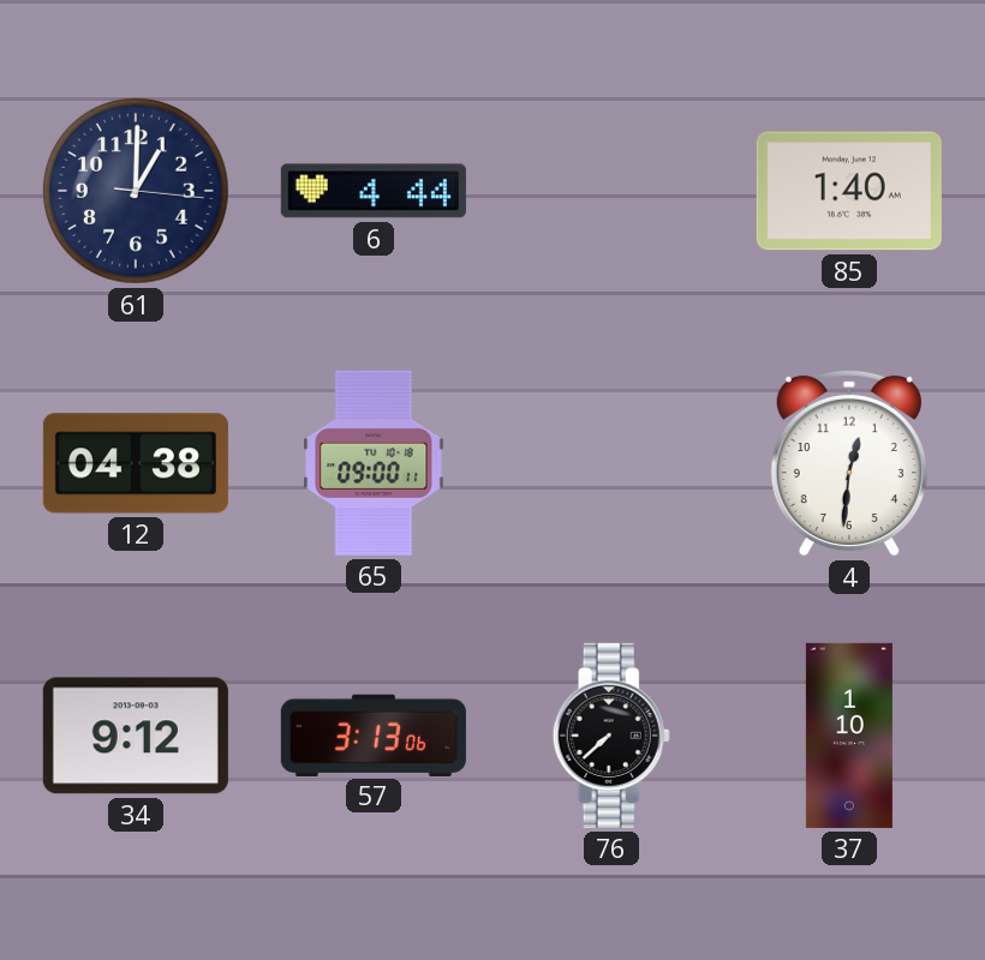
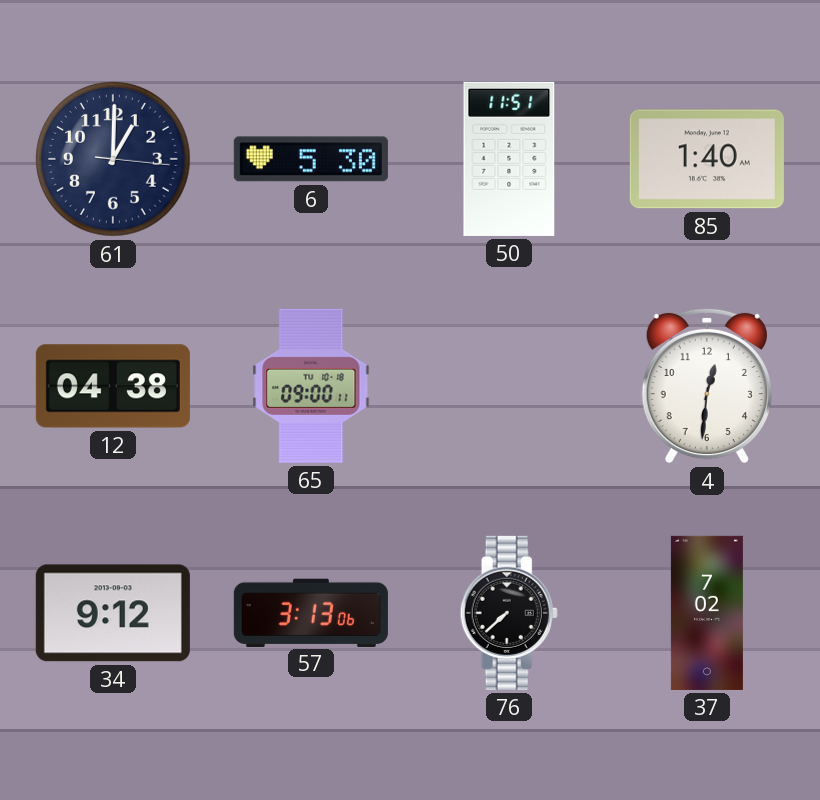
6: 4:44 -> 5:30 (311, 159)
50: none -> 11:51 (509, 159)
37: 1:10 -> 7:02 (707, 613)
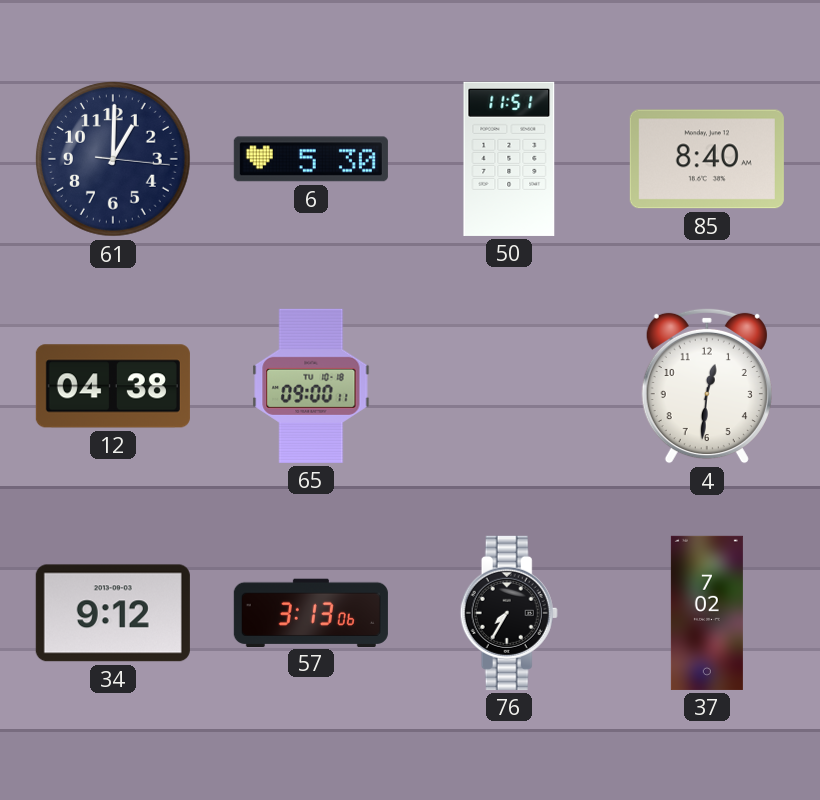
85: 1:40 -> 8:40 (707, 159)
76: 7:38 -> 7:35 (509, 613)
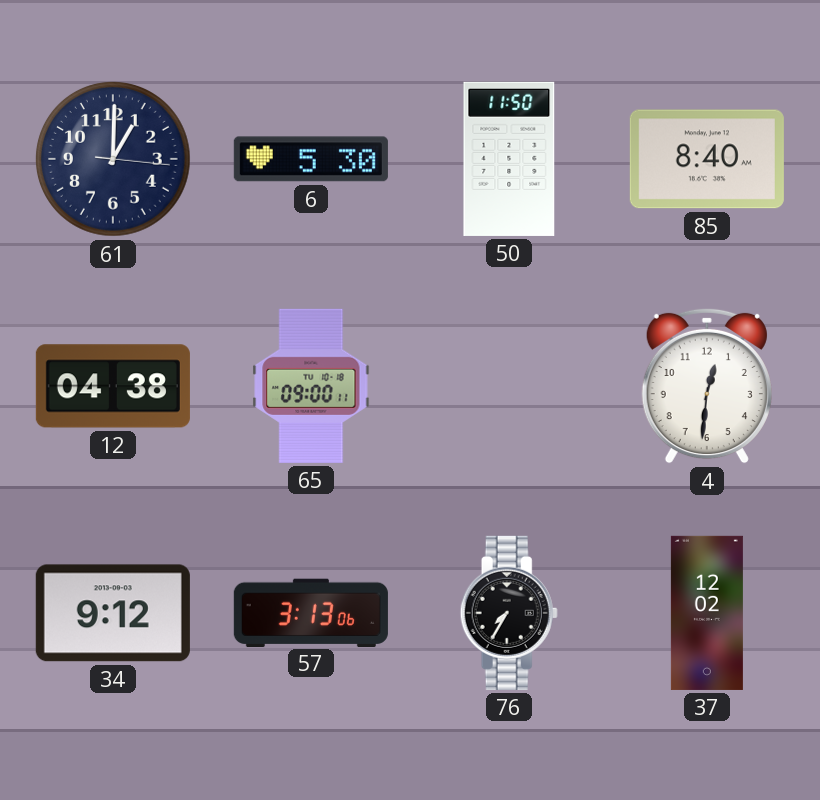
50: 11:51 -> 11:50 (509, 159)
37: 7:02 -> 12:02 (707, 613)
